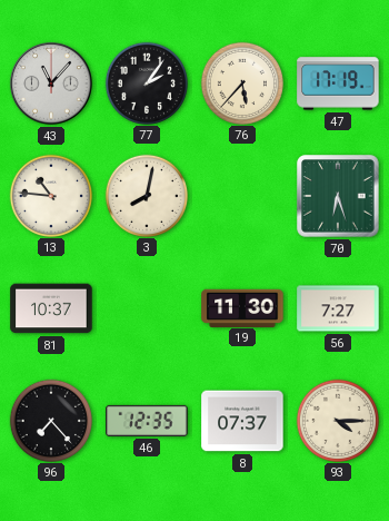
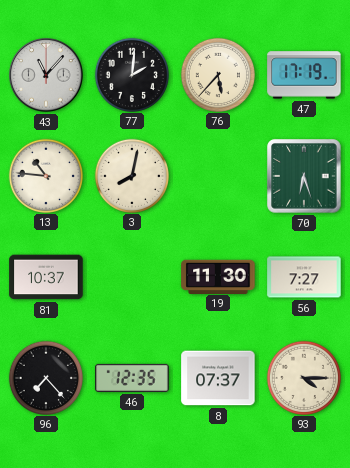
77: 2:06 -> 2:01 (131, 74)
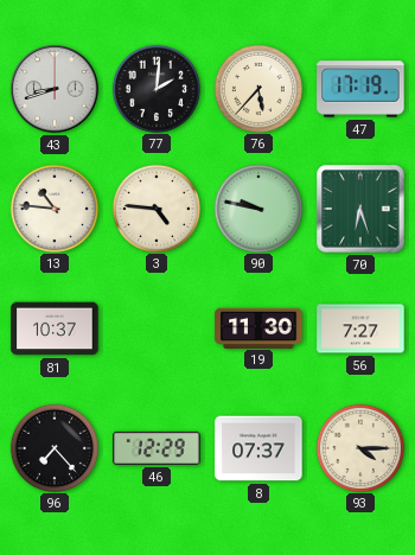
43: 11:07 -> 8:42 (56, 90)
3: 8:02 -> 4:46 (155, 208)
90: none -> 9:47 (257, 208)
46: 12:35 -> 12:29 (157, 448)
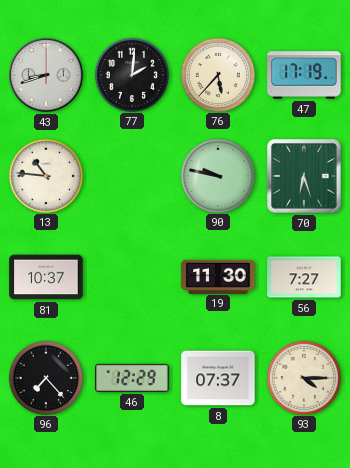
3: 4:46 -> none (155, 208)
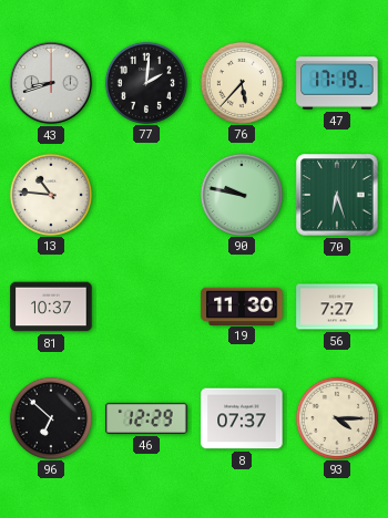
96: 7:23 -> 6:52 (50, 417)
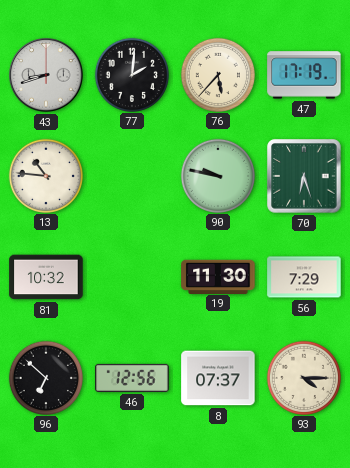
81: 10:37 -> 10:32 (46, 277)
56: 7:27 -> 7:29 (304, 277)
46: 12:29 -> 12:56 (132, 378)
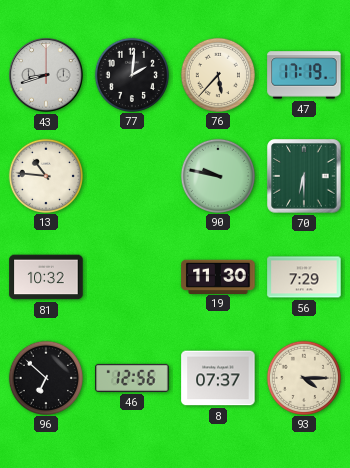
70: 6:27 -> 6:30 (304, 176)
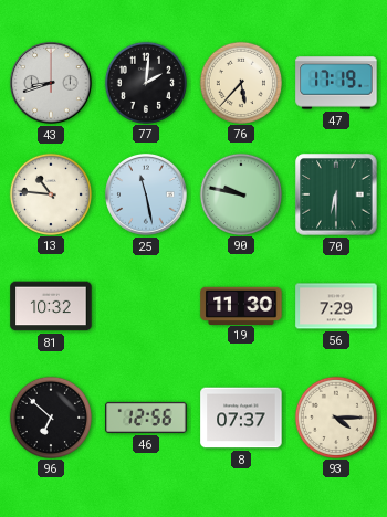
25: none -> 11:28 (147, 196)
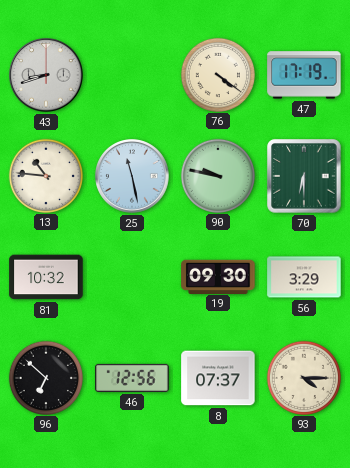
77: 2:01 -> none (145, 82)
76: 5:37 -> 4:21 (217, 74)
19: 11:30 -> 09:30 (218, 276)
56: 7:29 -> 3:29 (304, 277)
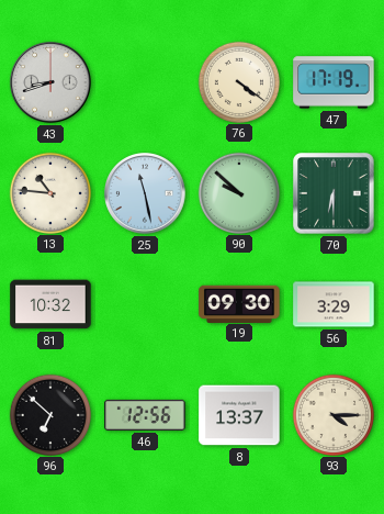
90: 9:47 -> 9:52 (238, 192)
8: 07:37 -> 13:37 (239, 415)
